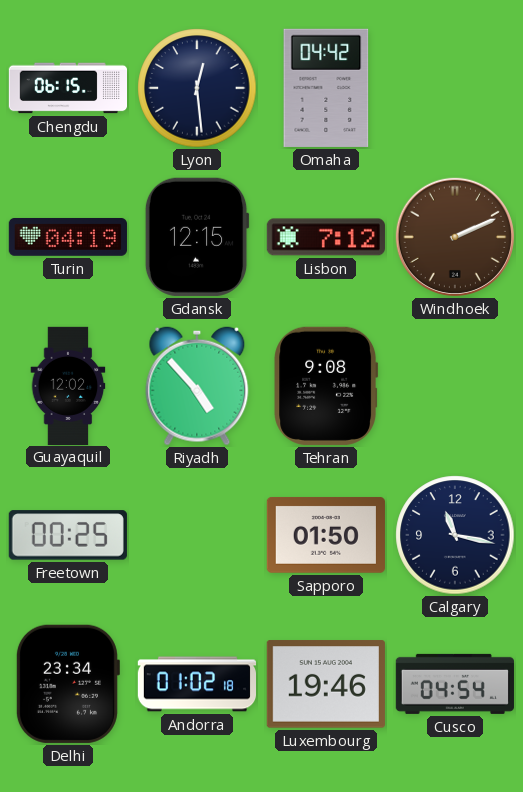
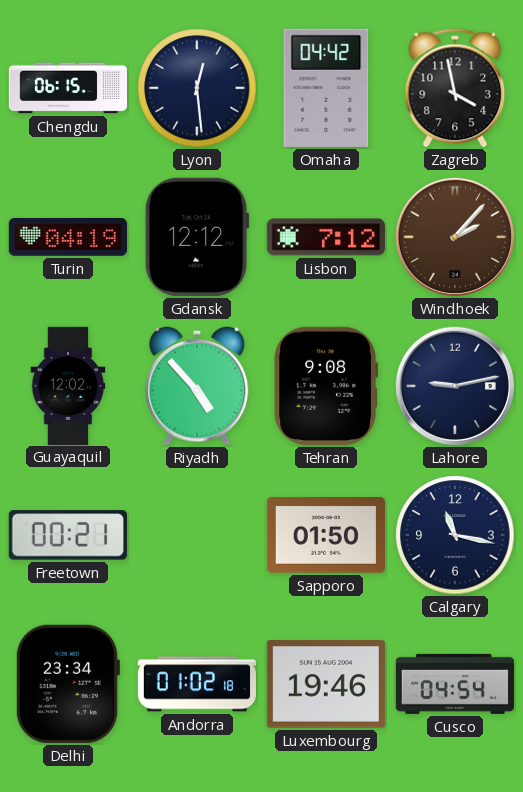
Zagreb: none -> 3:58 (455, 88)
Gdansk: 12:15 -> 12:12 (197, 237)
Windhoek: 2:11 -> 2:07 (455, 237)
Lahore: none -> 9:13 (455, 386)
Freetown: 00:25 -> 00:21 (68, 535)
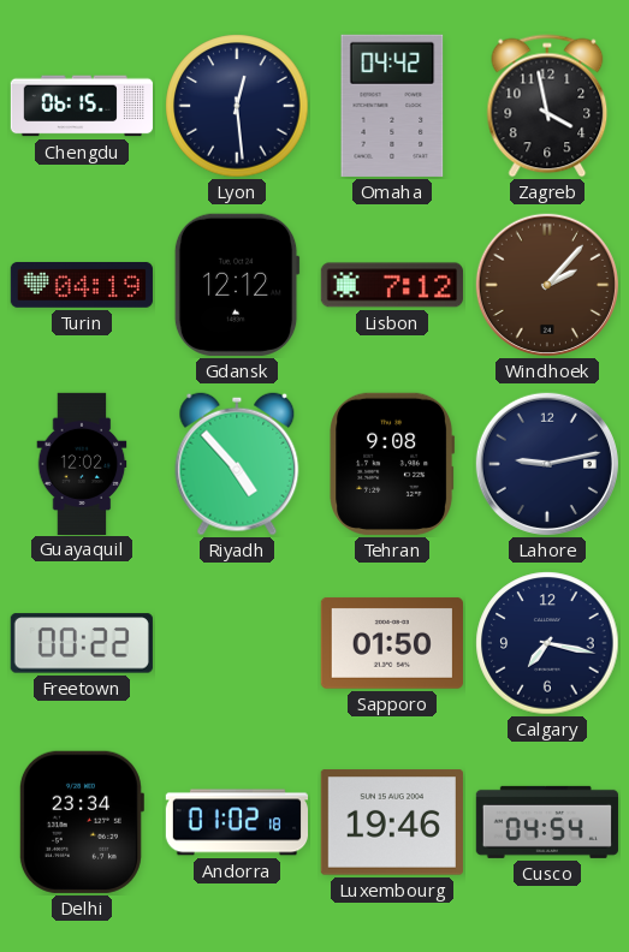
Freetown: 00:21 -> 00:22 (82, 643)
Calgary: 11:17 -> 7:17 (547, 643)
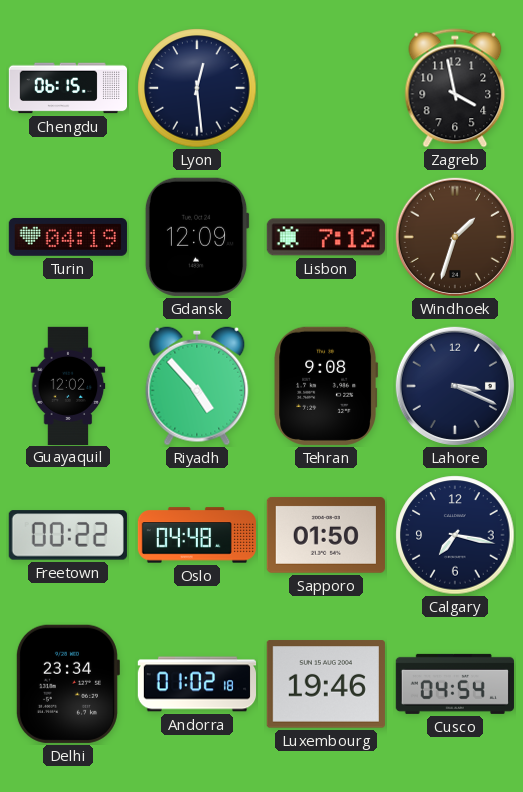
Omaha: 04:42 -> none (392, 106)
Gdansk: 12:12 -> 12:09 (197, 237)
Windhoek: 2:07 -> 1:33 (455, 237)
Lahore: 9:13 -> 3:19 (455, 386)
Oslo: none -> 04:48 (196, 535)
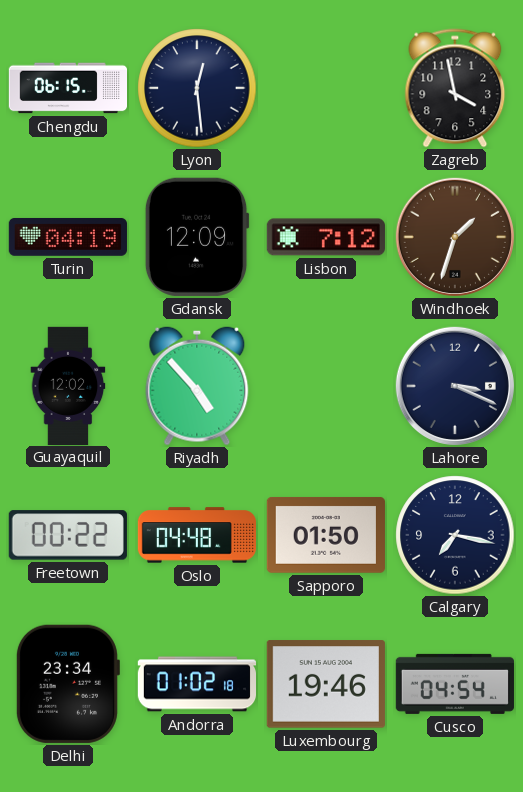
Tehran: 9:08 -> none (326, 386)
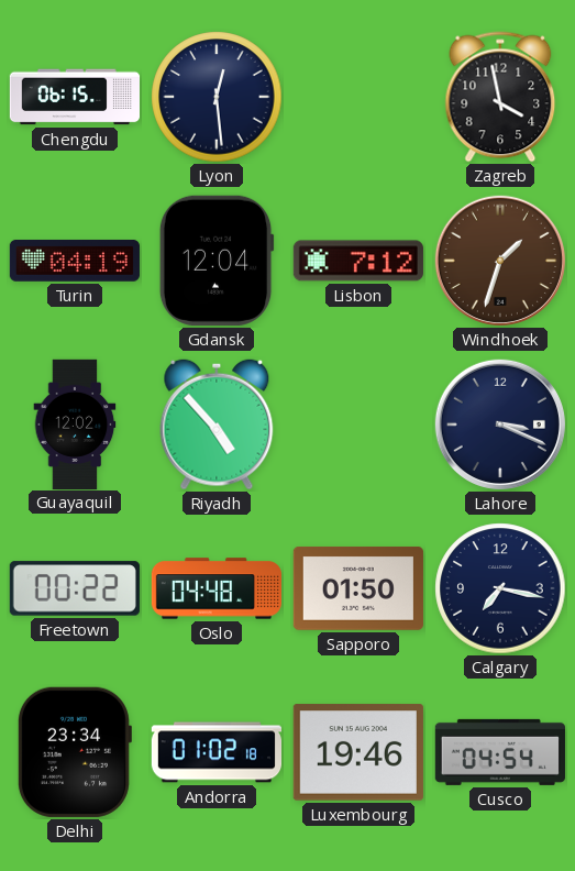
Gdansk: 12:09 -> 12:04 (217, 261)
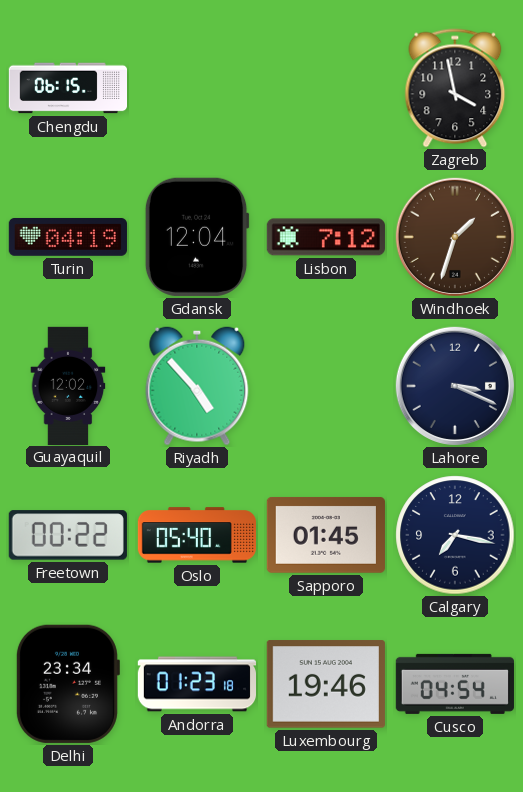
Lyon: 12:29 -> none (217, 97)
Oslo: 04:48 -> 05:40 (196, 535)
Sapporo: 01:50 -> 01:45 (326, 535)
Andorra: 01:02 -> 01:23 (196, 684)
